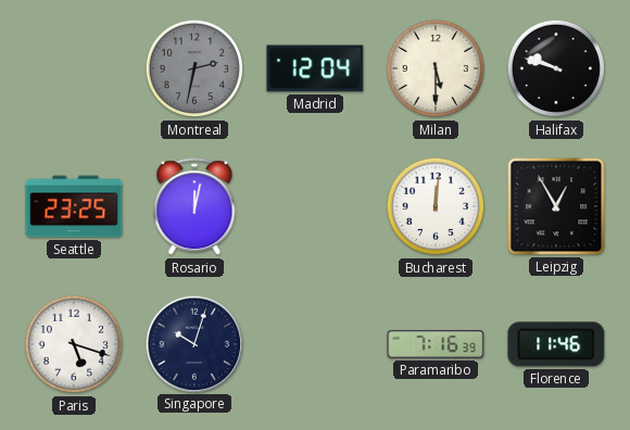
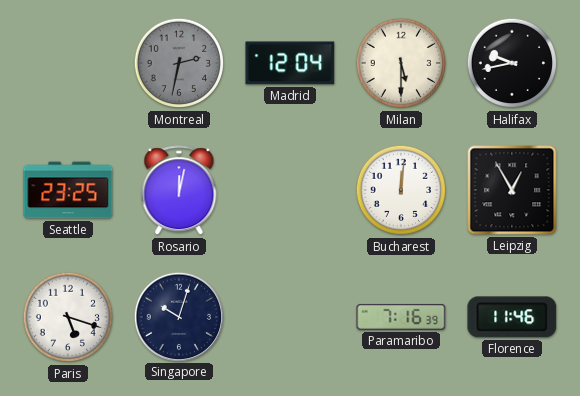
Halifax: 9:48 -> 9:43 (512, 63)
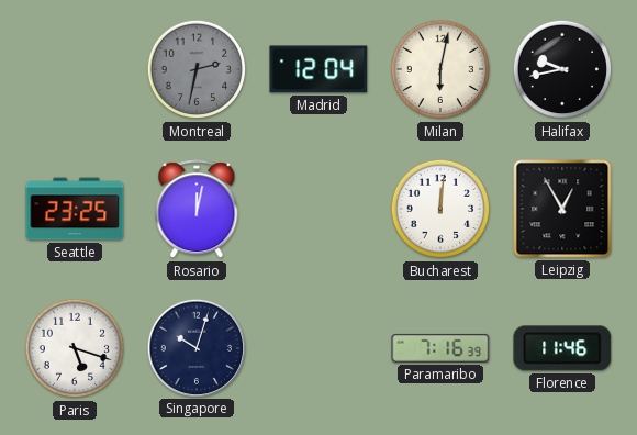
Milan: 5:30 -> 6:02 (440, 69)
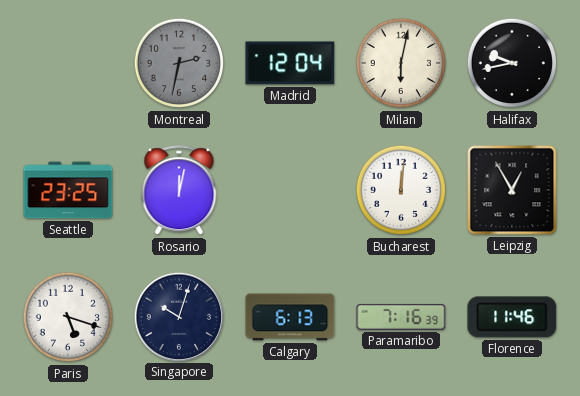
Calgary: none -> 6:13 (290, 317)
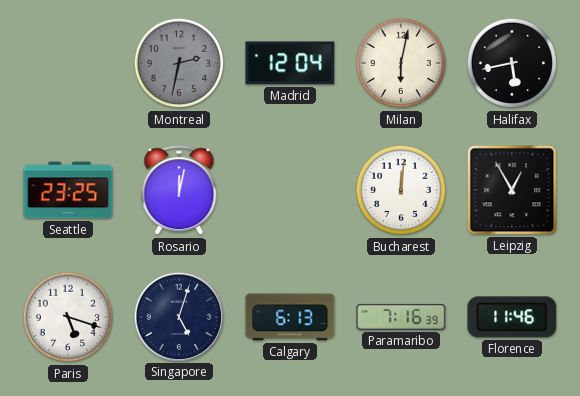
Halifax: 9:43 -> 5:43 (512, 63)
Singapore: 10:03 -> 5:03 (178, 316)
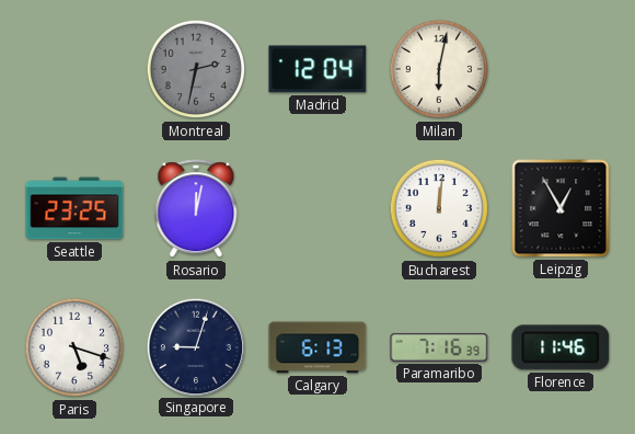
Halifax: 5:43 -> none (512, 63)
Singapore: 5:03 -> 9:03 (195, 346)
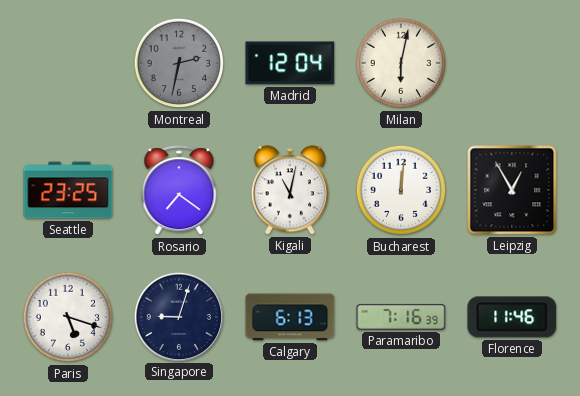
Rosario: 12:02 -> 7:21 (179, 191)
Kigali: none -> 11:02 (290, 190)
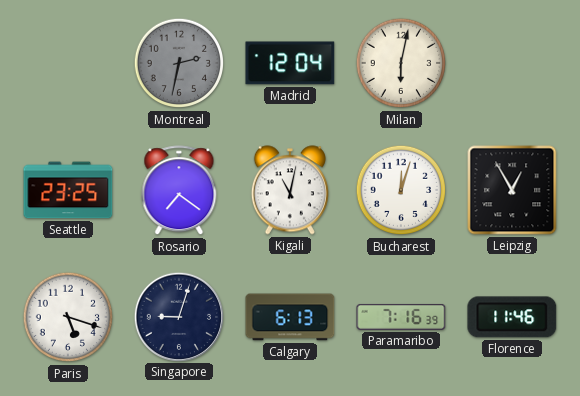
Bucharest: 12:01 -> 12:03 (401, 190)
